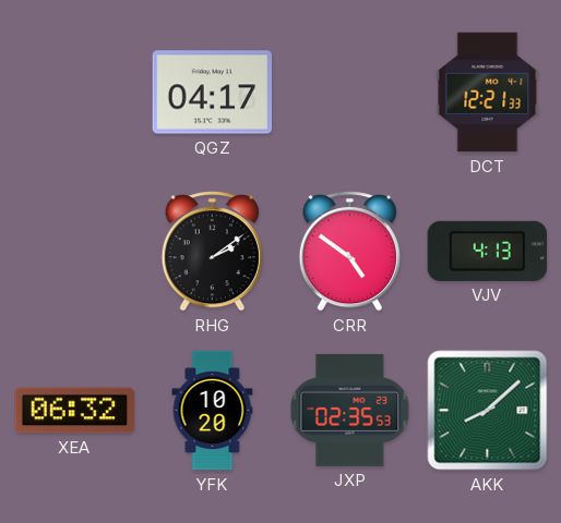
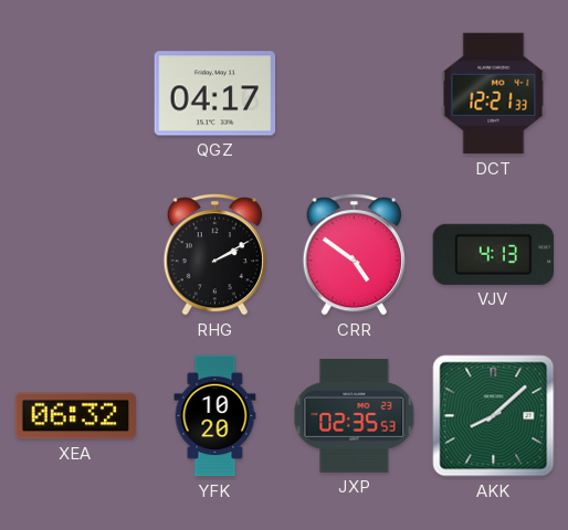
RHG: 2:09 -> 2:10 (214, 255)
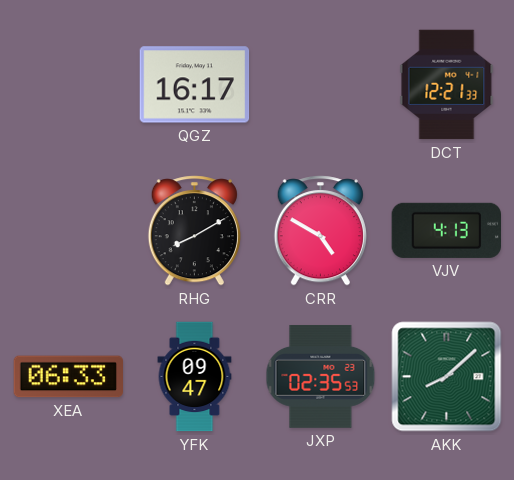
QGZ: 04:17 -> 16:17 (195, 85)
RHG: 2:10 -> 8:10 (194, 231)
CRR: 4:51 -> 4:50 (320, 231)
XEA: 06:32 -> 06:33 (69, 377)
YFK: 10:20 -> 09:47 (195, 377)
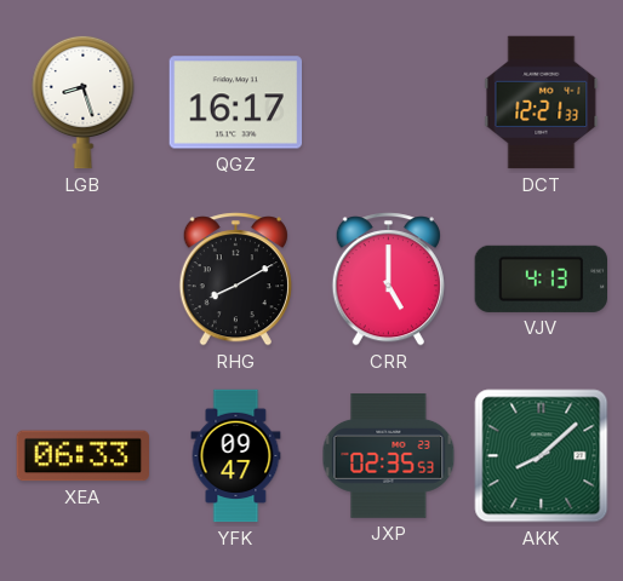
LGB: none -> 8:27 (84, 102)
CRR: 4:50 -> 5:00 (388, 280)
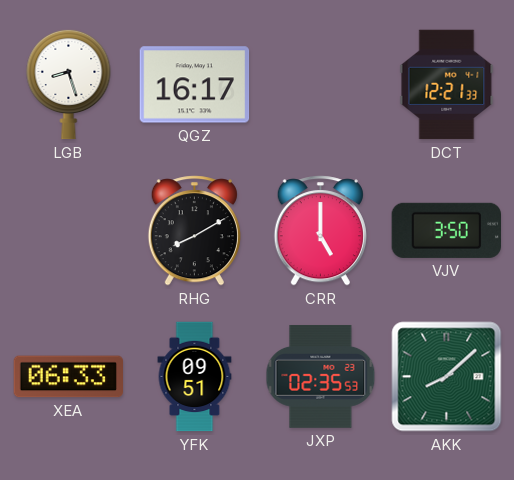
VJV: 4:13 -> 3:50 (446, 230)
YFK: 09:47 -> 09:51 (195, 377)
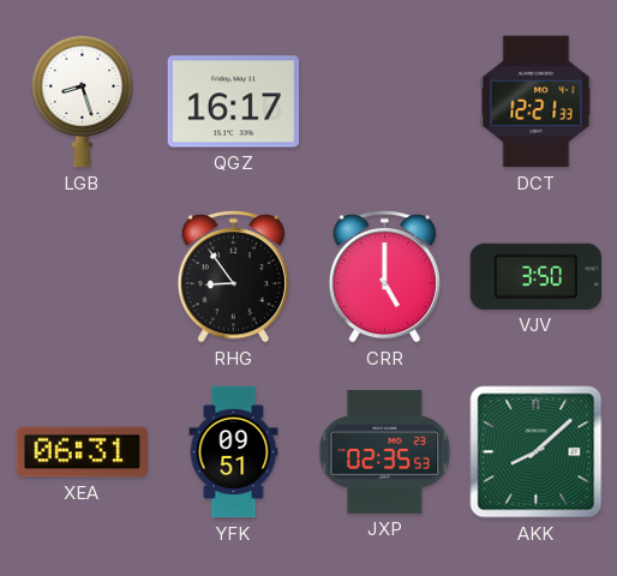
RHG: 8:10 -> 8:54 (233, 277)
XEA: 06:33 -> 06:31 (83, 452)
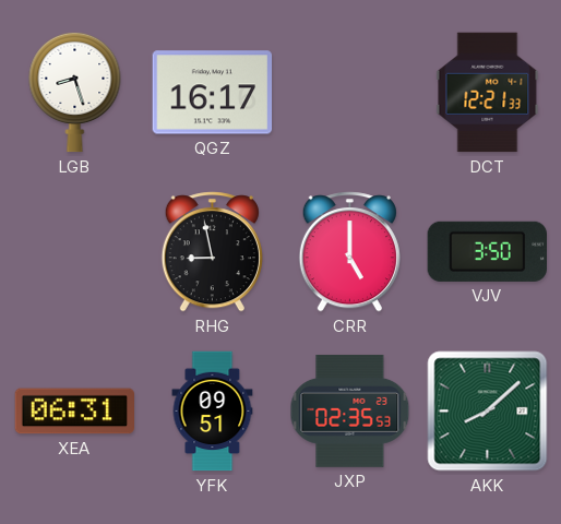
RHG: 8:54 -> 8:58 (212, 252)
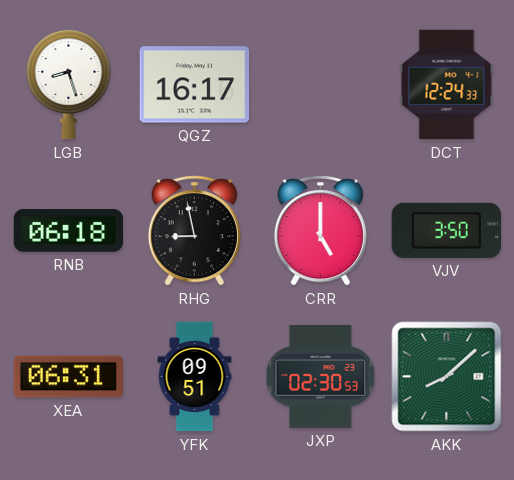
DCT: 12:21 -> 12:24 (447, 85)
RNB: none -> 06:18 (69, 231)
JXP: 02:35 -> 02:30 (321, 377)
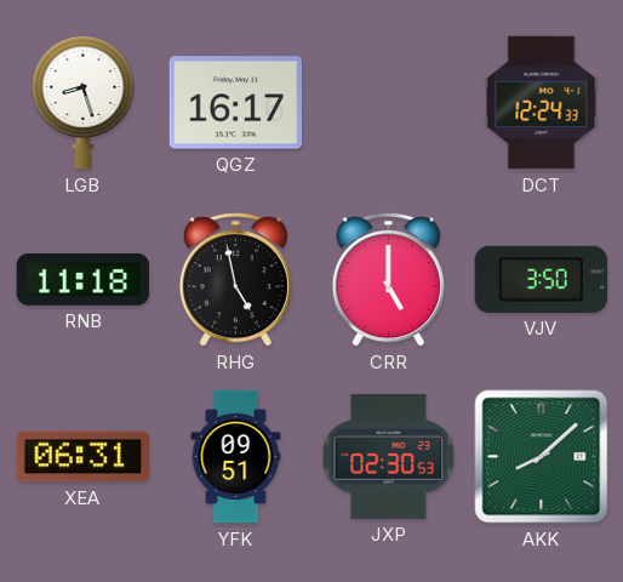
RNB: 06:18 -> 11:18 (84, 280)
RHG: 8:58 -> 4:58 (235, 280)
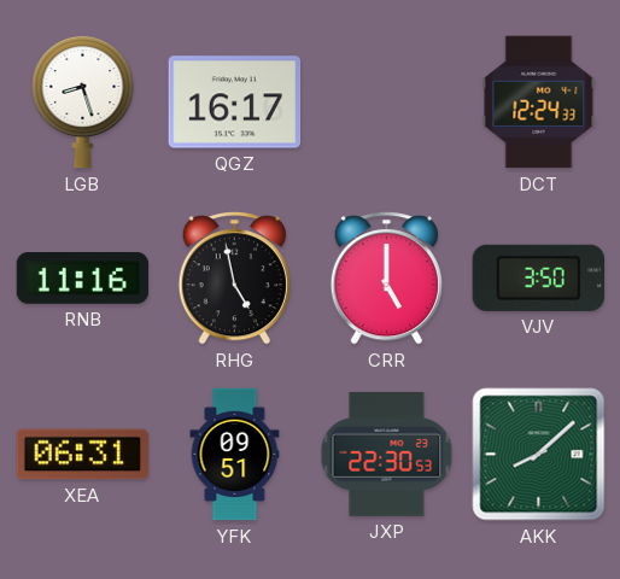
RNB: 11:18 -> 11:16 (83, 279)
JXP: 02:30 -> 22:30 (387, 455)
